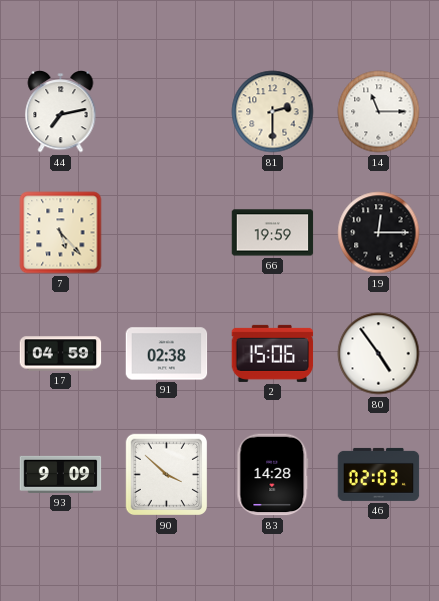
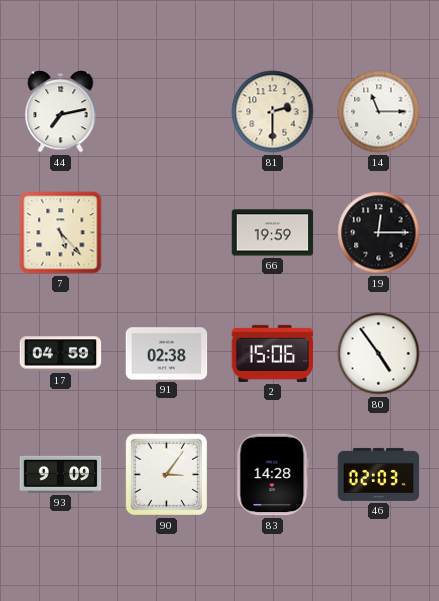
90: 3:52 -> 3:06 (167, 475)
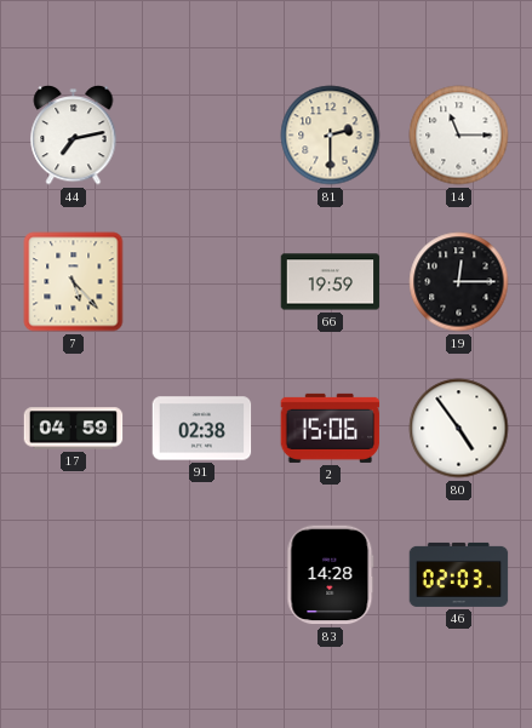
93: 9:09 -> none (61, 474)
90: 3:06 -> none (167, 475)
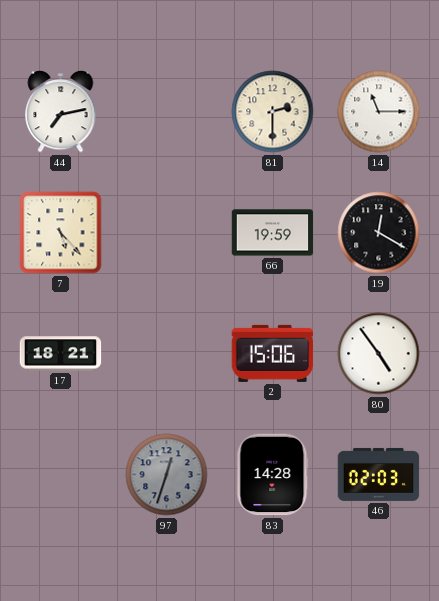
19: 12:15 -> 12:20 (379, 233)
17: 04:59 -> 18:21 (61, 354)
91: 02:38 -> none (202, 429)
97: none -> 12:33 (167, 475)
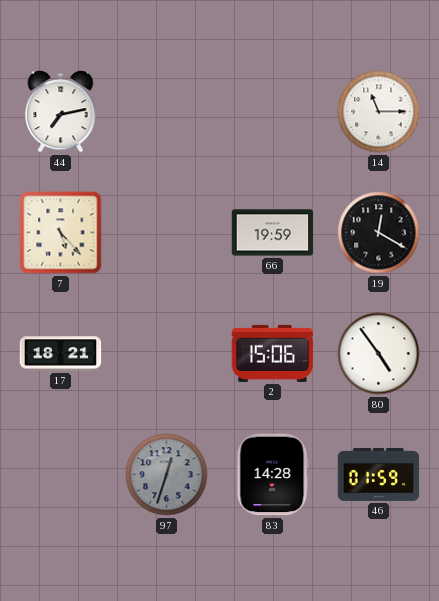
81: 2:30 -> none (273, 112)
46: 02:03 -> 01:59 (379, 474)
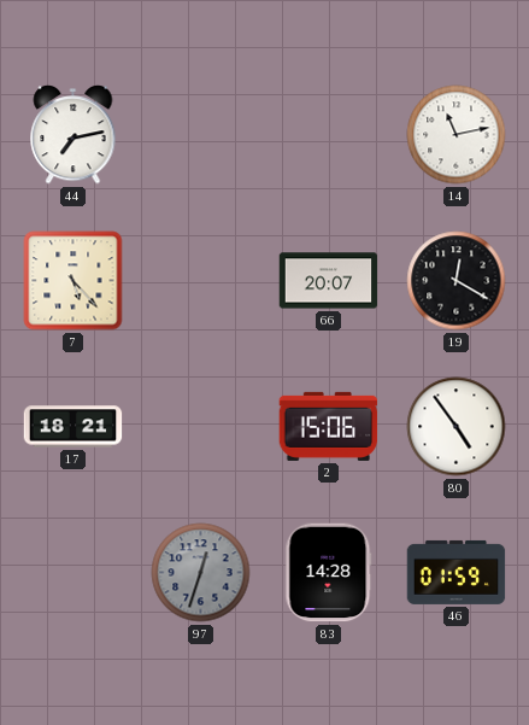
14: 11:15 -> 11:13 (457, 135)
66: 19:59 -> 20:07 (329, 281)
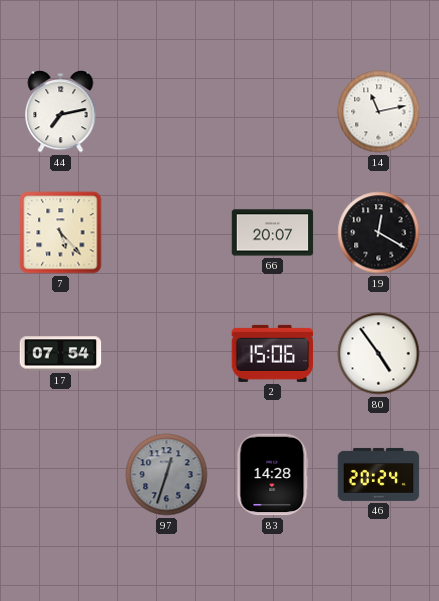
17: 18:21 -> 07:54 (61, 354)
46: 01:59 -> 20:24 (379, 474)
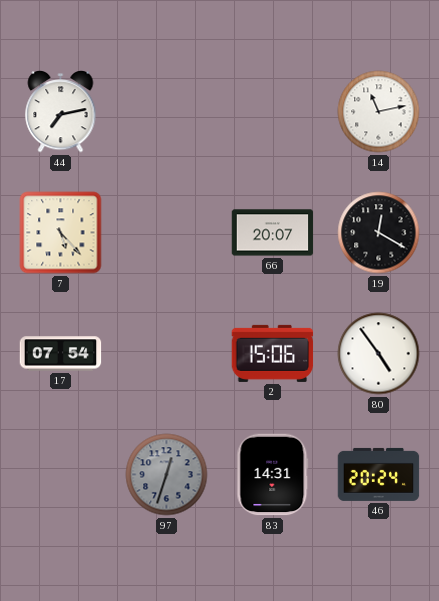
83: 14:28 -> 14:31 (273, 475)
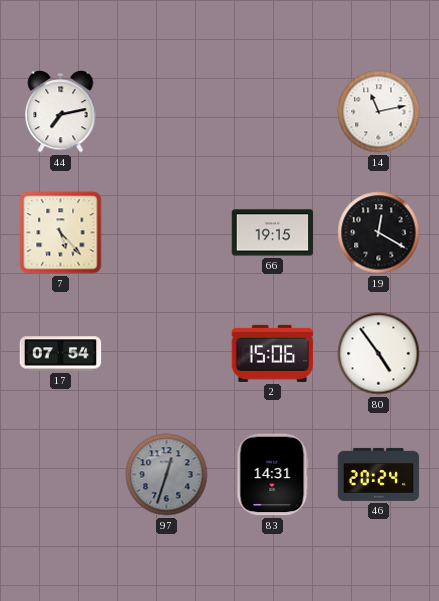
66: 20:07 -> 19:15 (273, 233)
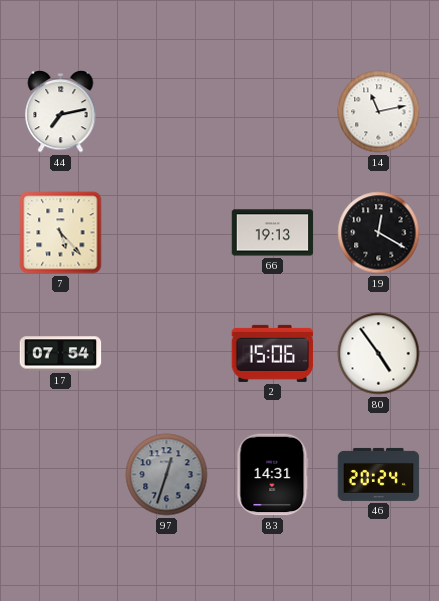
66: 19:15 -> 19:13 (273, 233)
